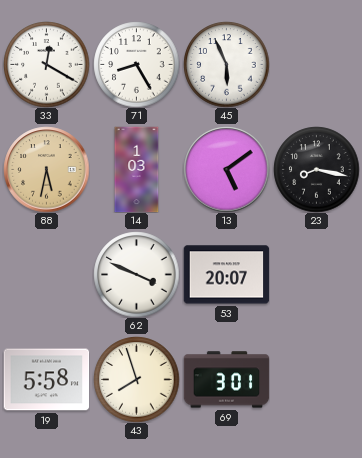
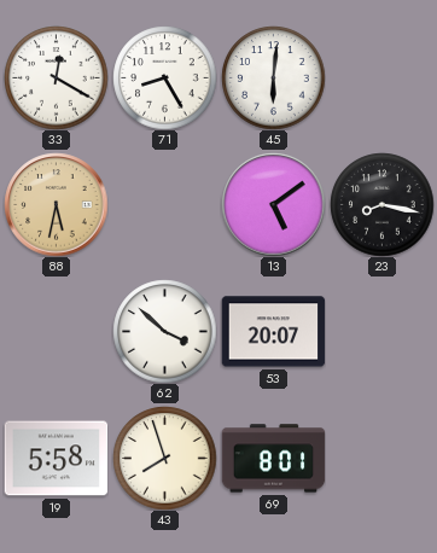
45: 5:56 -> 6:01 (273, 77)
14: 1:03 -> none (137, 169)
62: 3:49 -> 3:52 (164, 331)
69: 3:01 -> 8:01 (273, 459)
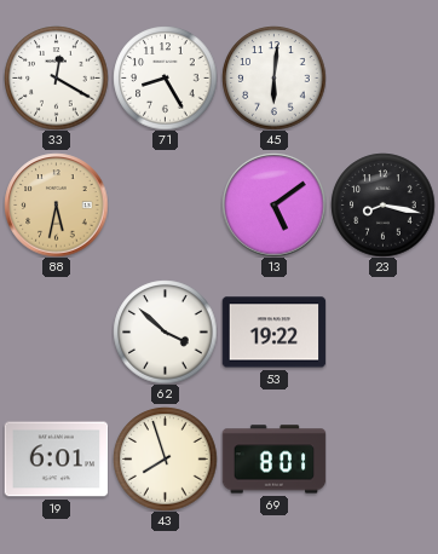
53: 20:07 -> 19:22 (273, 333)
19: 5:58 -> 6:01 (56, 460)
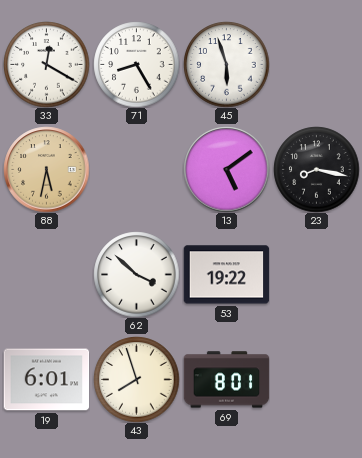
45: 6:01 -> 5:57 (226, 64)
